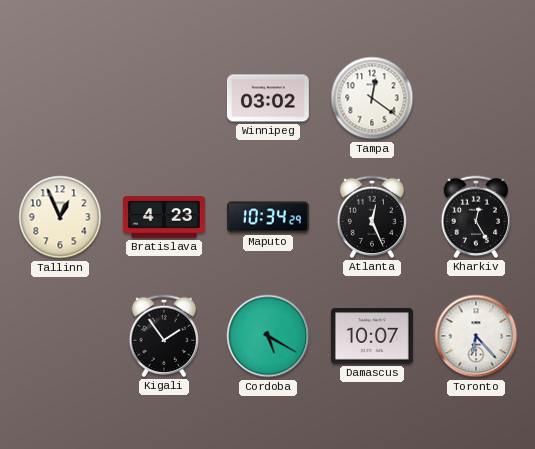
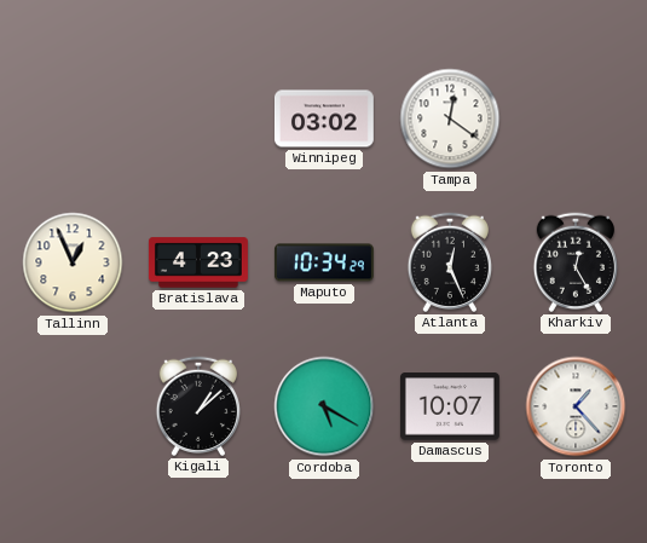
Kigali: 1:54 -> 1:08 (197, 406)
Toronto: 6:23 -> 1:23 (576, 406)
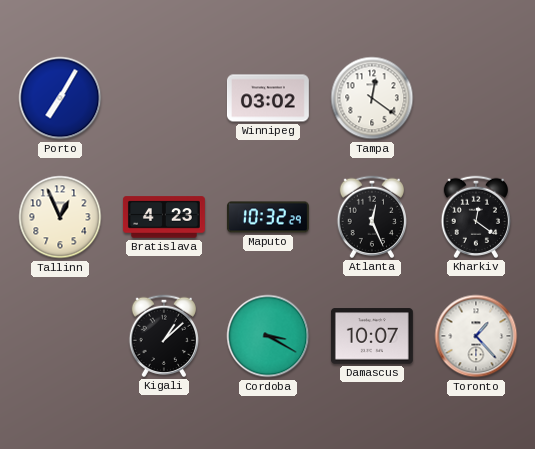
Porto: none -> 7:05 (60, 98)
Maputo: 10:34 -> 10:32 (268, 217)
Kharkiv: 12:25 -> 12:21 (475, 217)
Cordoba: 5:20 -> 3:20 (268, 336)
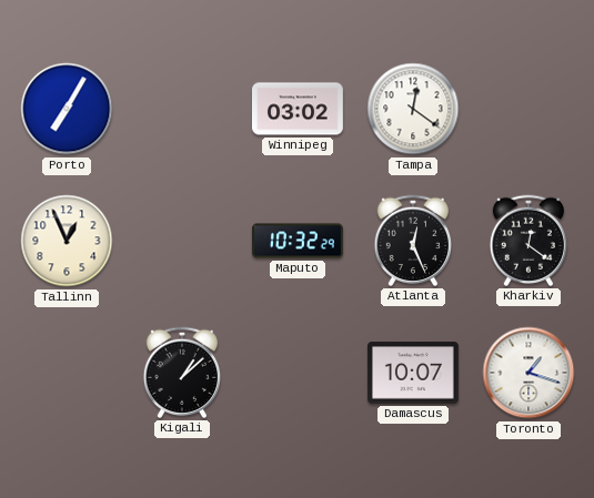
Bratislava: 4:23 -> none (164, 217)
Cordoba: 3:20 -> none (268, 336)
Toronto: 1:23 -> 1:18 (528, 373)
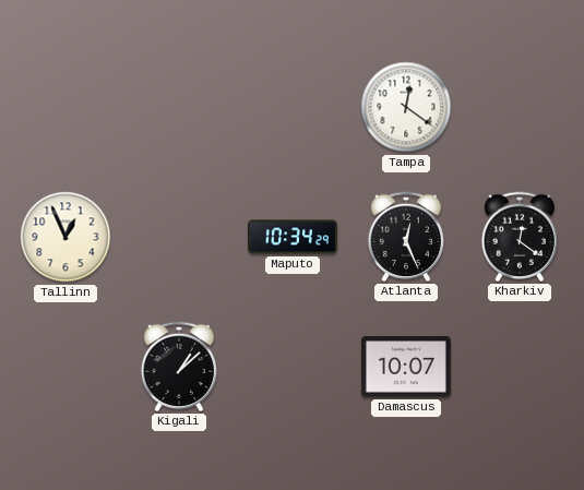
Porto: 7:05 -> none (67, 109)
Winnipeg: 03:02 -> none (298, 109)
Maputo: 10:32 -> 10:34 (293, 237)
Toronto: 1:18 -> none (528, 373)
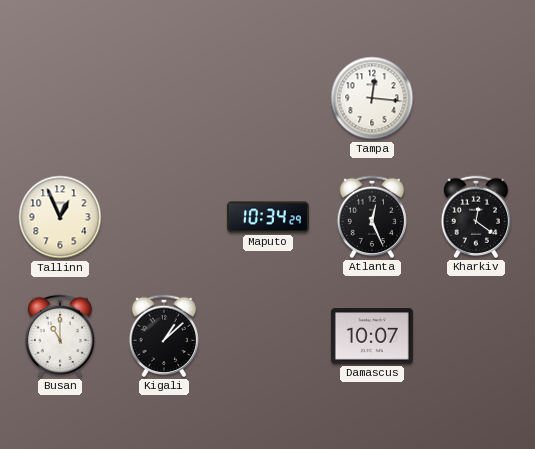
Tampa: 12:21 -> 12:16 (372, 98)
Busan: none -> 11:00 (59, 336)
